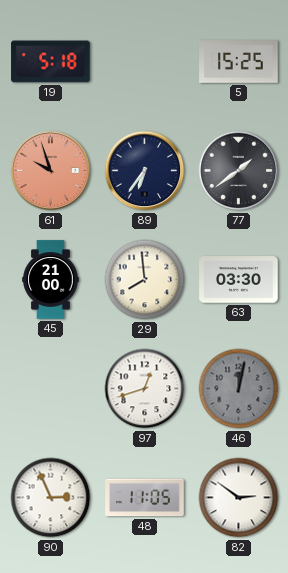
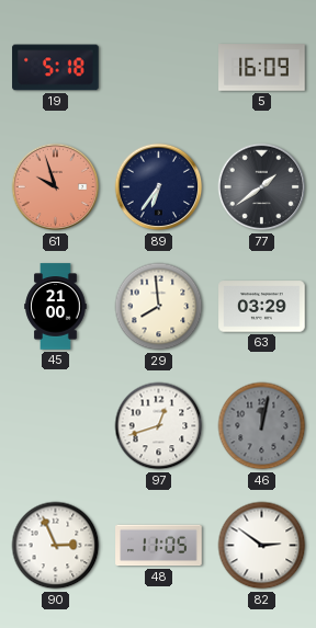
5: 15:25 -> 16:09 (262, 68)
63: 03:30 -> 03:29 (262, 307)
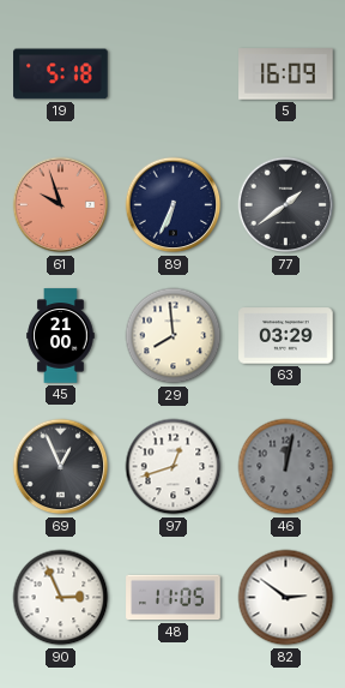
89: 6:36 -> 6:34 (174, 205)
69: none -> 12:56 (61, 467)
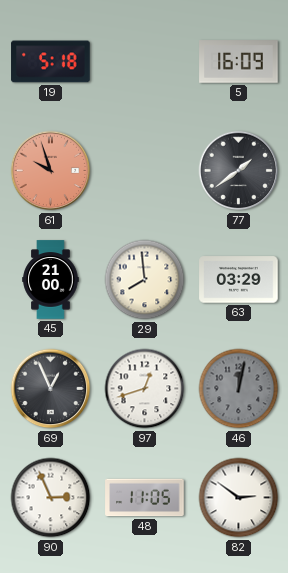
89: 6:34 -> none (174, 205)
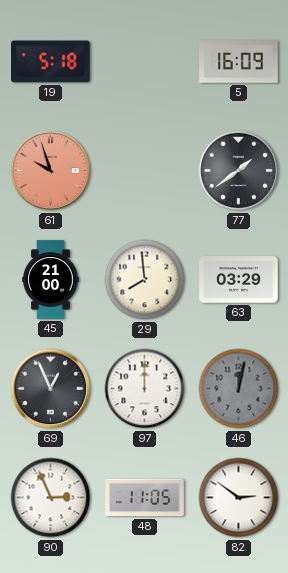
97: 12:42 -> 12:00 (145, 389)
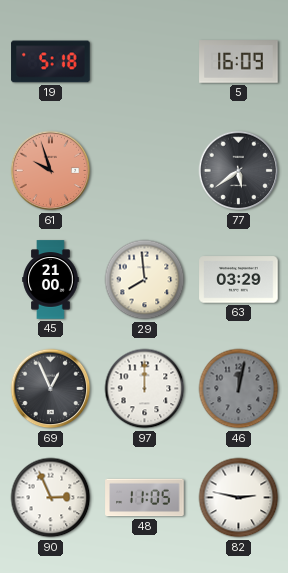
77: 1:39 -> 5:39 (239, 171)
82: 2:51 -> 2:47 (239, 498)
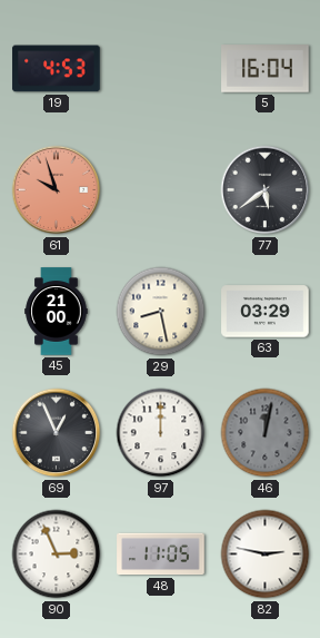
19: 5:18 -> 4:53 (57, 69)
5: 16:09 -> 16:04 (266, 69)
29: 7:59 -> 8:28 (161, 312)
